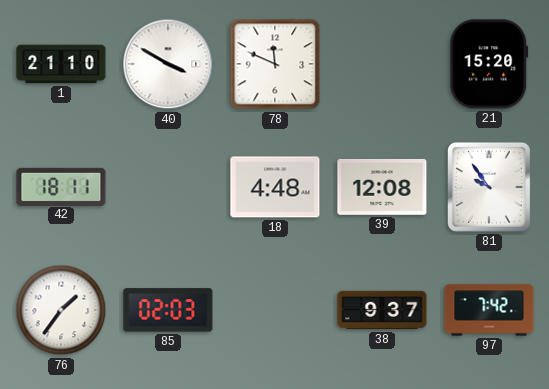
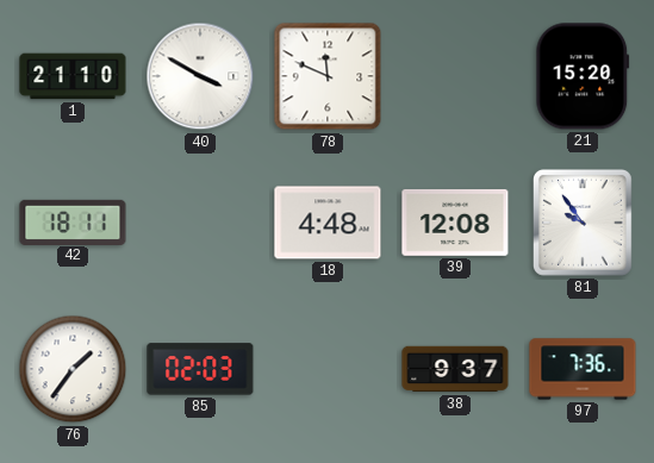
97: 7:42 -> 7:36 (583, 369)
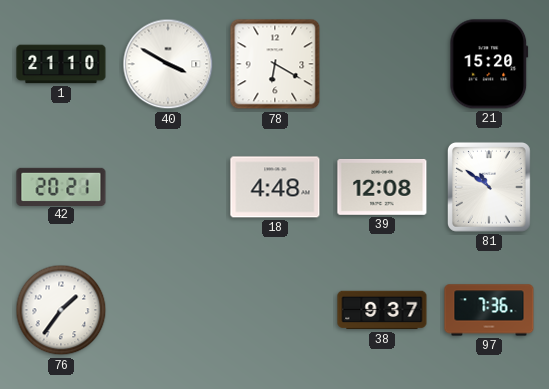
78: 11:49 -> 6:20 (275, 64)
42: 18:11 -> 20:21 (61, 186)
81: 9:54 -> 10:51 (489, 187)
85: 02:03 -> none (200, 369)
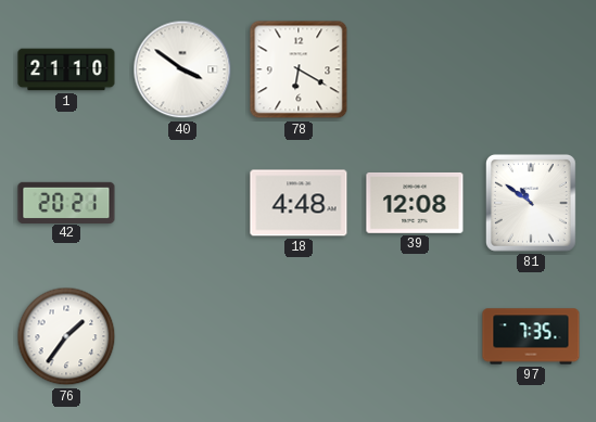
40: 3:50 -> 3:51 (182, 69)
21: 15:20 -> none (489, 64)
38: 9:37 -> none (382, 310)
97: 7:36 -> 7:35 (531, 336)
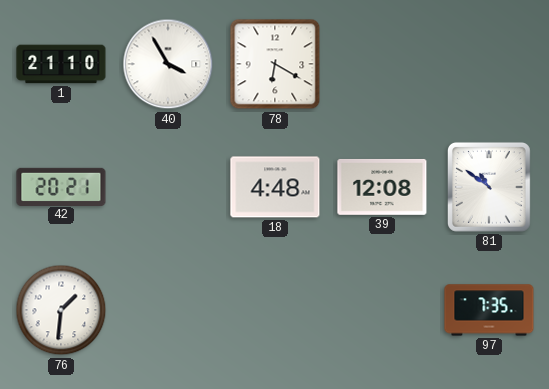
40: 3:51 -> 3:55 (168, 64)
76: 1:36 -> 1:31 (61, 310)
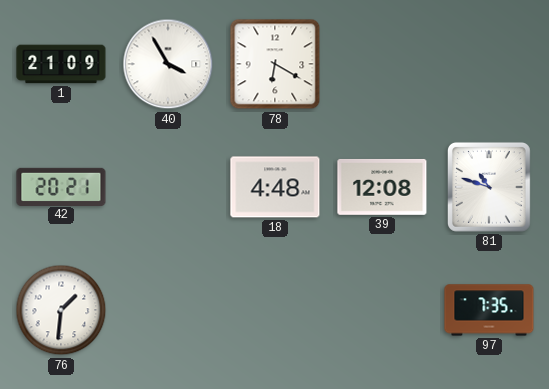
1: 21:10 -> 21:09 (61, 64)
81: 10:51 -> 10:48 (489, 187)
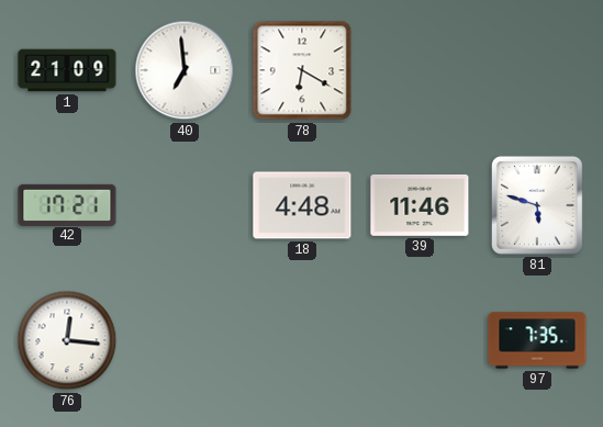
40: 3:55 -> 6:59 (185, 70)
42: 20:21 -> 17:21 (67, 204)
39: 12:08 -> 11:46 (420, 205)
81: 10:48 -> 5:48 (537, 205)
76: 1:31 -> 12:16 (67, 340)
